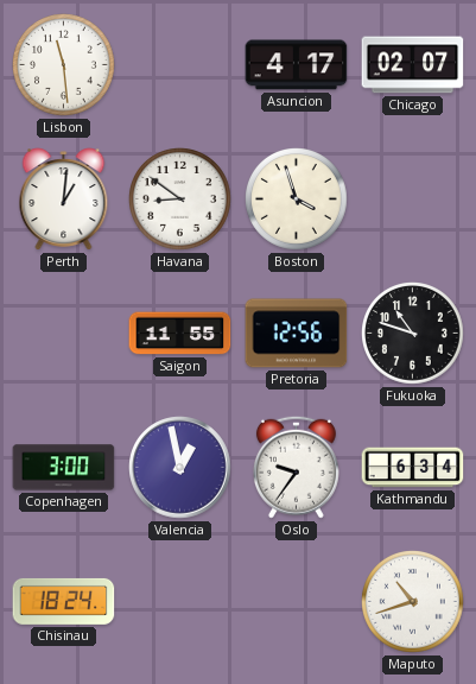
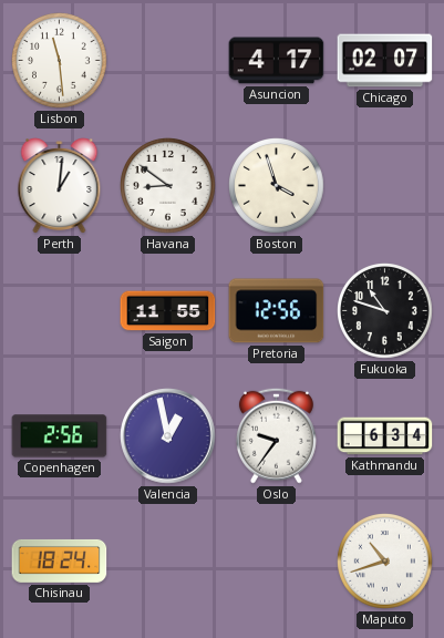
Copenhagen: 3:00 -> 2:56 (60, 436)
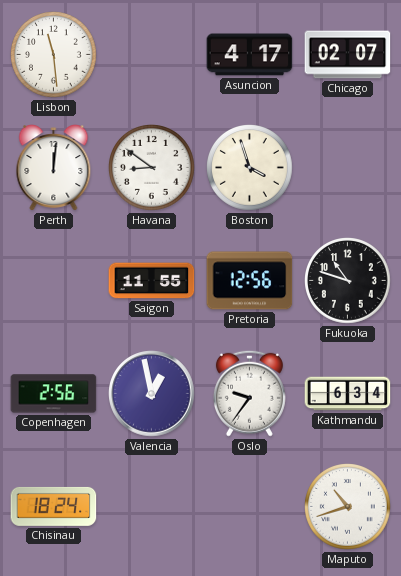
Perth: 1:01 -> 12:01 (54, 168)
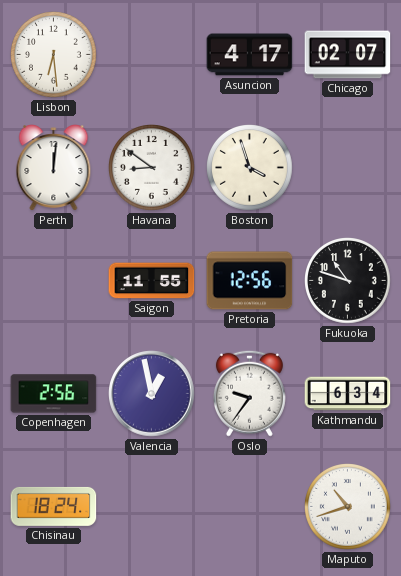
Lisbon: 11:29 -> 6:29 (54, 55)
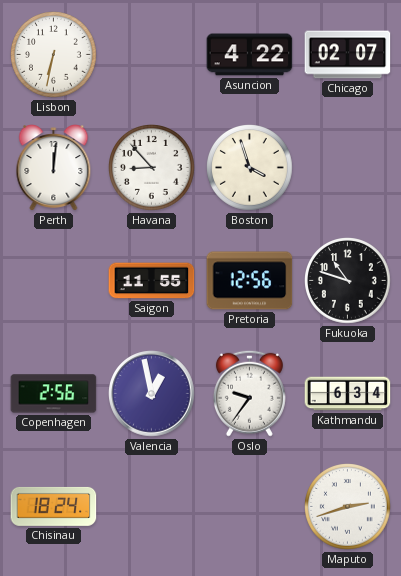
Lisbon: 6:29 -> 6:32 (54, 55)
Asuncion: 4:17 -> 4:22 (250, 55)
Havana: 8:51 -> 8:53 (152, 168)
Maputo: 10:42 -> 2:42 (348, 507)
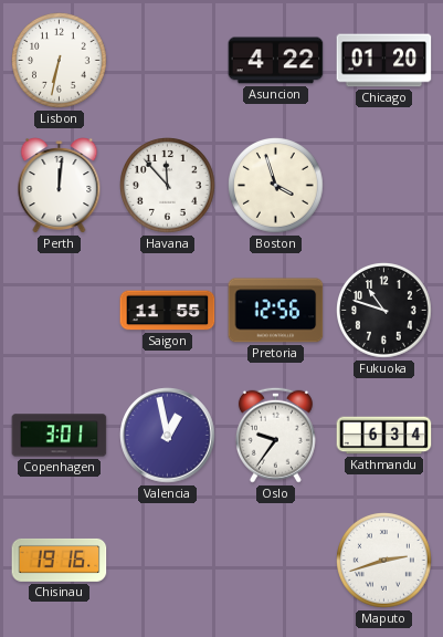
Chicago: 02:07 -> 01:20 (384, 61)
Havana: 8:53 -> 11:53 (168, 186)
Copenhagen: 2:56 -> 3:01 (60, 436)
Chisinau: 18:24 -> 19:16 (60, 560)
